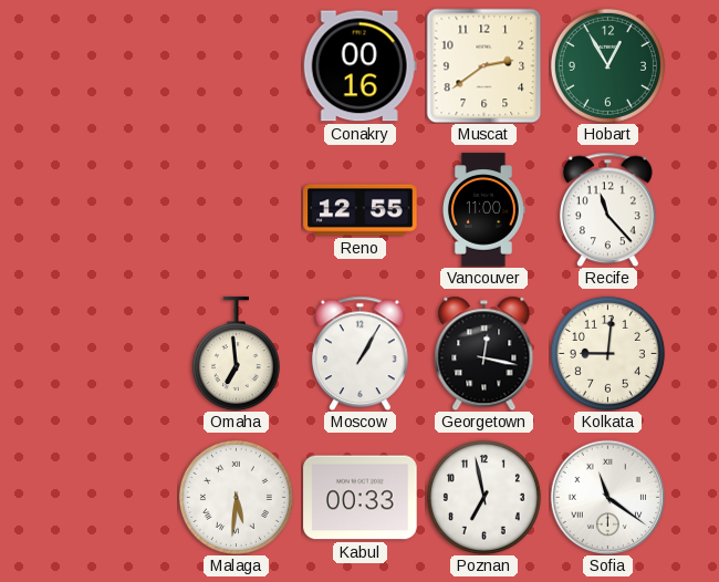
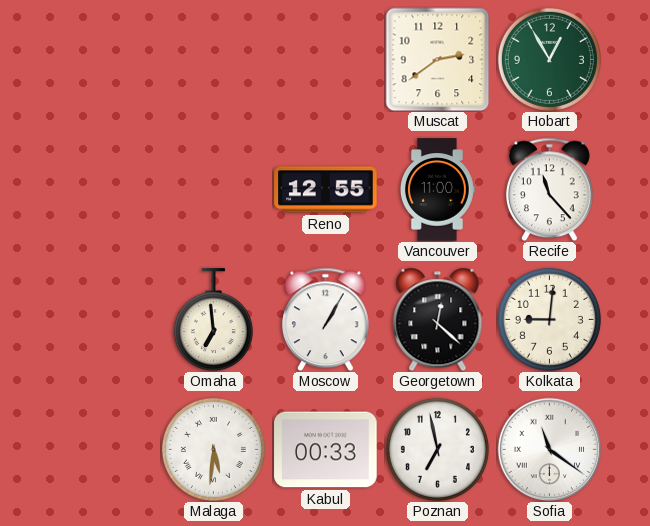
Conakry: 00:16 -> none (359, 66)
Georgetown: 12:17 -> 12:22 (438, 319)
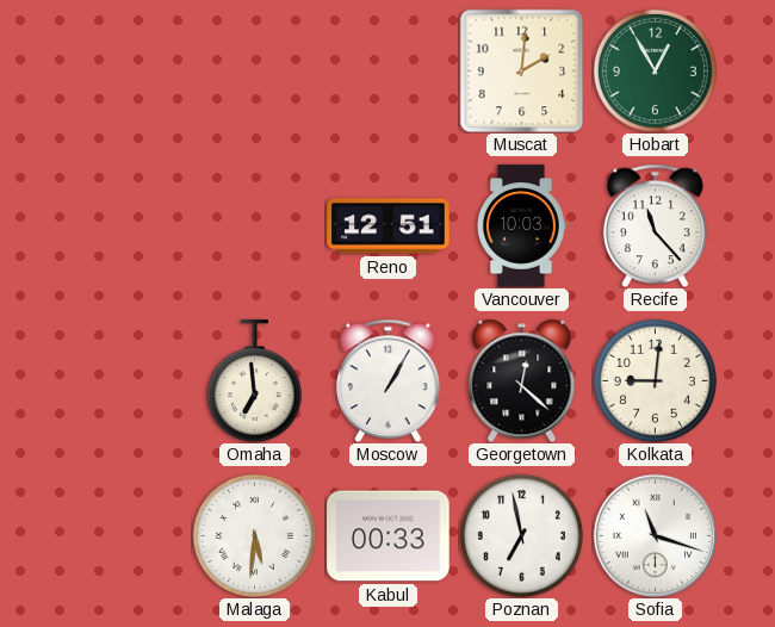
Muscat: 2:39 -> 2:01 (521, 70)
Reno: 12:55 -> 12:51 (389, 226)
Vancouver: 11:00 -> 10:03 (521, 226)
Sofia: 11:21 -> 11:18 (655, 535)
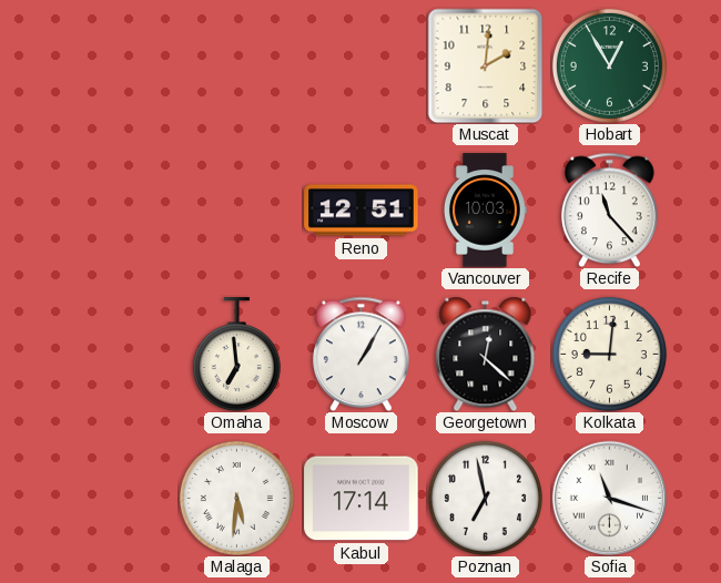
Kabul: 00:33 -> 17:14 (362, 499)
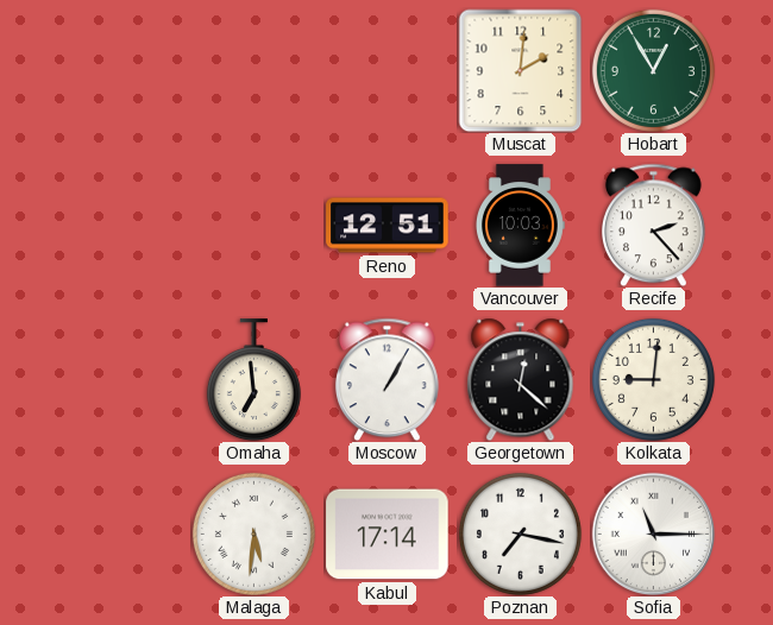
Recife: 11:23 -> 2:23 (653, 225)
Poznan: 6:58 -> 7:17 (520, 534)
Sofia: 11:18 -> 11:15 (653, 534)
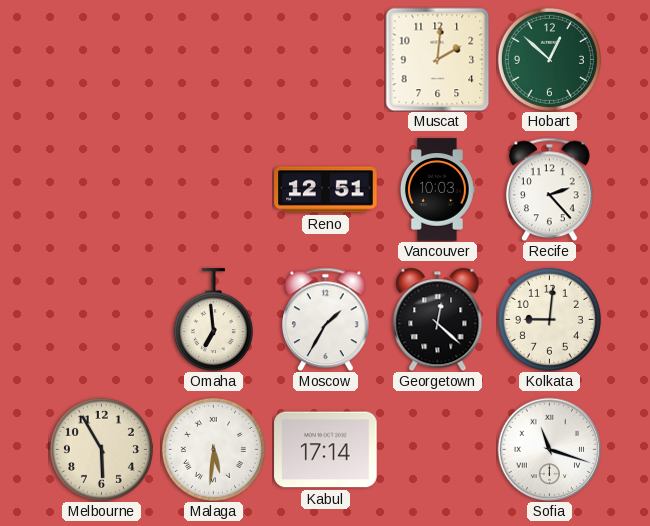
Hobart: 12:55 -> 12:52 (549, 59)
Moscow: 1:05 -> 1:35 (325, 319)
Melbourne: none -> 5:55 (101, 449)
Poznan: 7:17 -> none (520, 534)
Sofia: 11:15 -> 11:18 (549, 449)
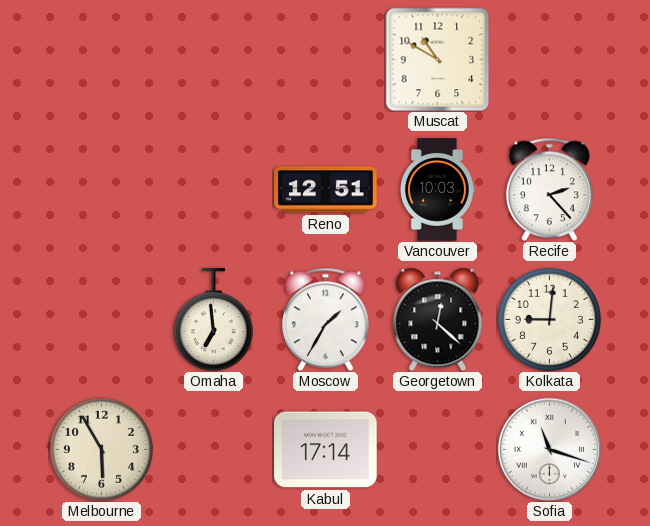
Muscat: 2:01 -> 10:50 (437, 59)
Hobart: 12:52 -> none (549, 59)
Malaga: 5:31 -> none (213, 449)
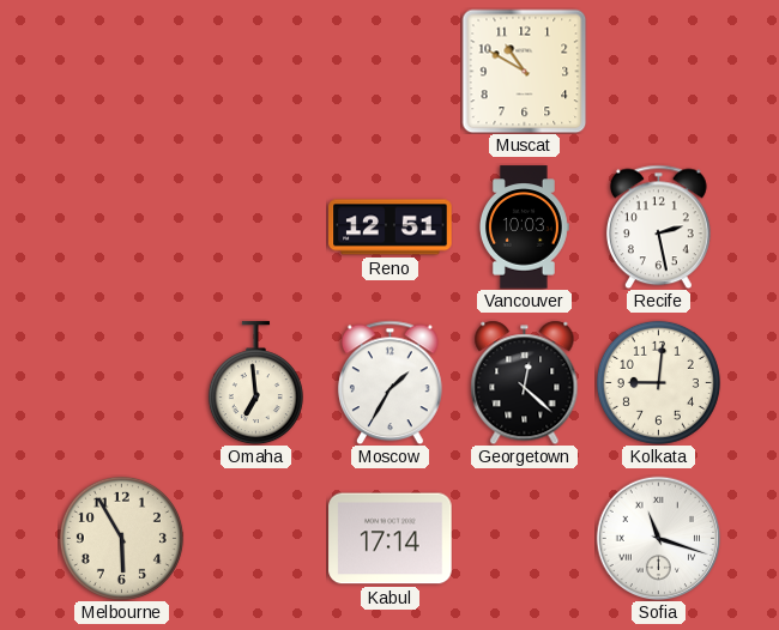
Recife: 2:23 -> 2:28 (658, 226)
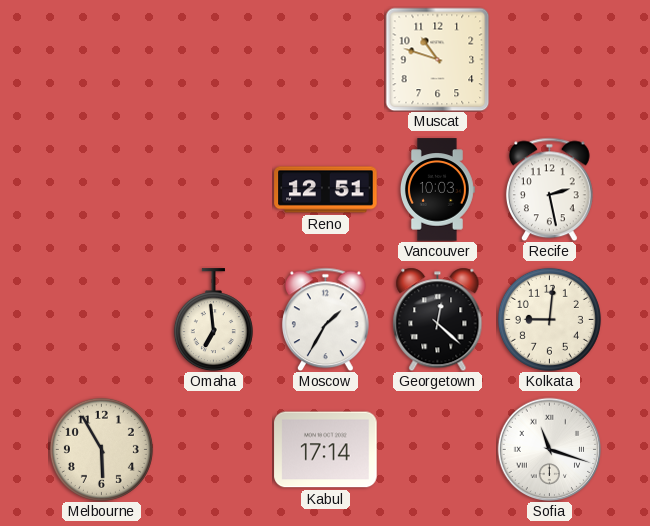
Muscat: 10:50 -> 10:48 (437, 59)
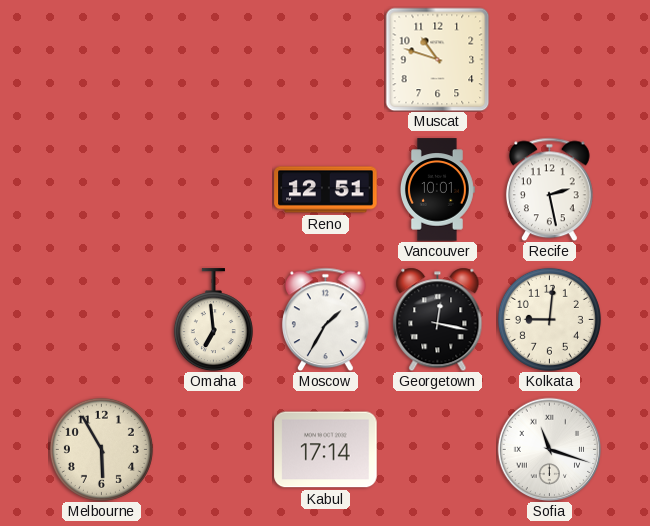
Vancouver: 10:03 -> 10:01 (437, 190)
Georgetown: 12:22 -> 12:17 (438, 319)
